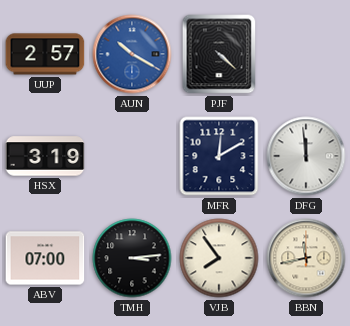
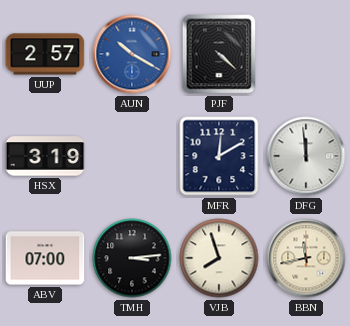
VJB: 7:54 -> 7:57 (219, 258)
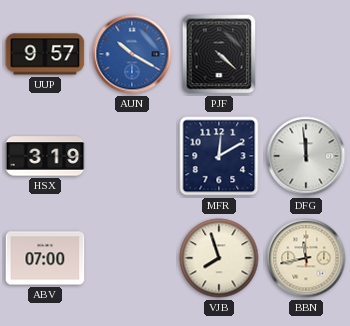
UUP: 2:57 -> 9:57 (45, 54)
TMH: 3:14 -> none (132, 258)
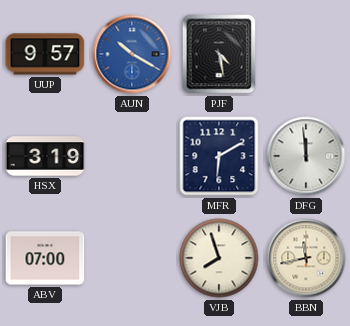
PJF: 4:22 -> 4:28 (219, 54)
MFR: 12:10 -> 6:10 (219, 156)
